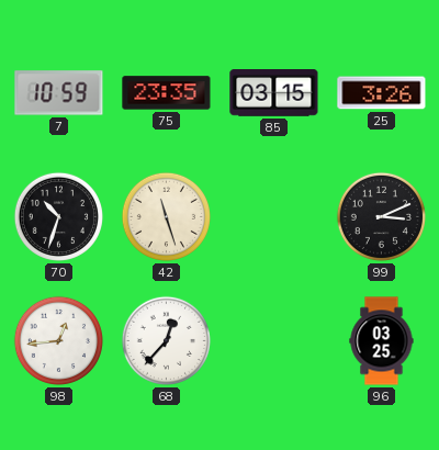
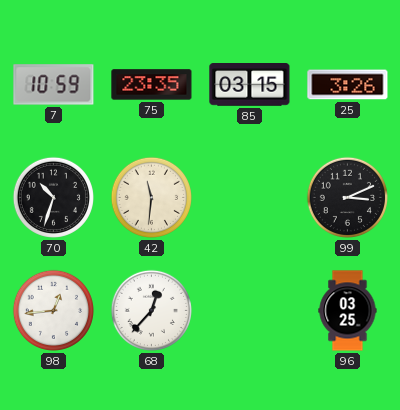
42: 11:27 -> 11:31 (151, 197)
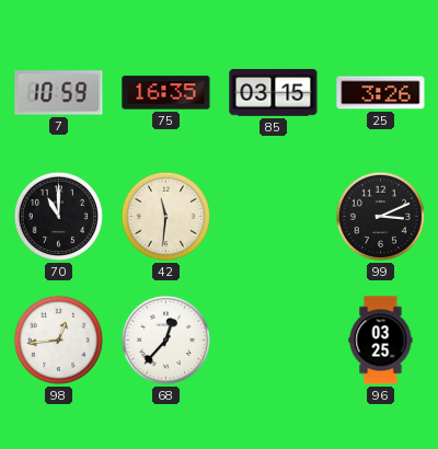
75: 23:35 -> 16:35 (166, 93)
70: 10:33 -> 11:00 (58, 216)
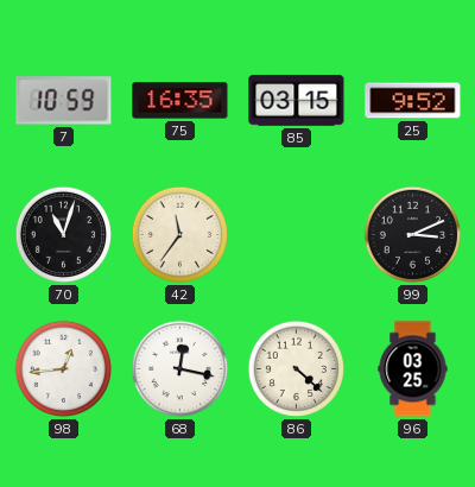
25: 3:26 -> 9:52 (413, 101)
70: 11:00 -> 11:03 (63, 234)
42: 11:31 -> 11:36 (179, 234)
68: 12:37 -> 12:17 (179, 368)
86: none -> 4:22 (296, 368)
